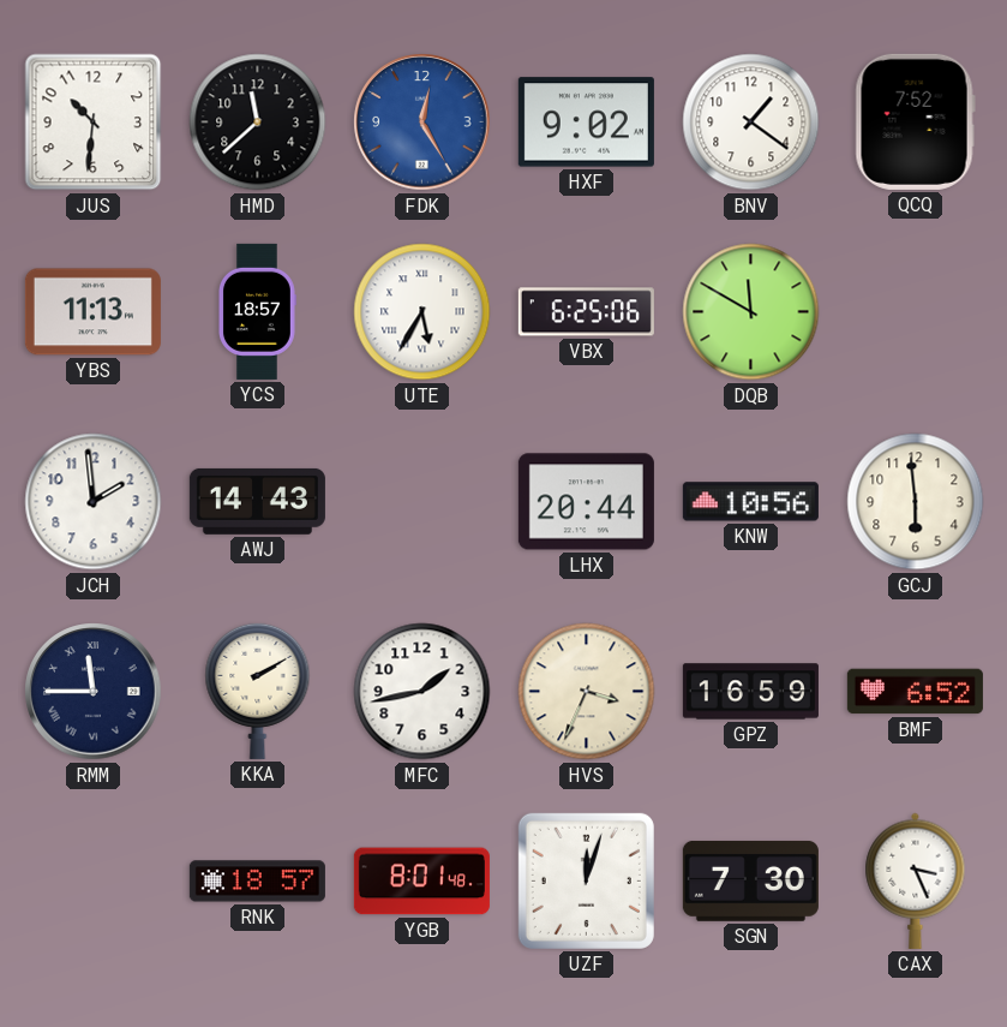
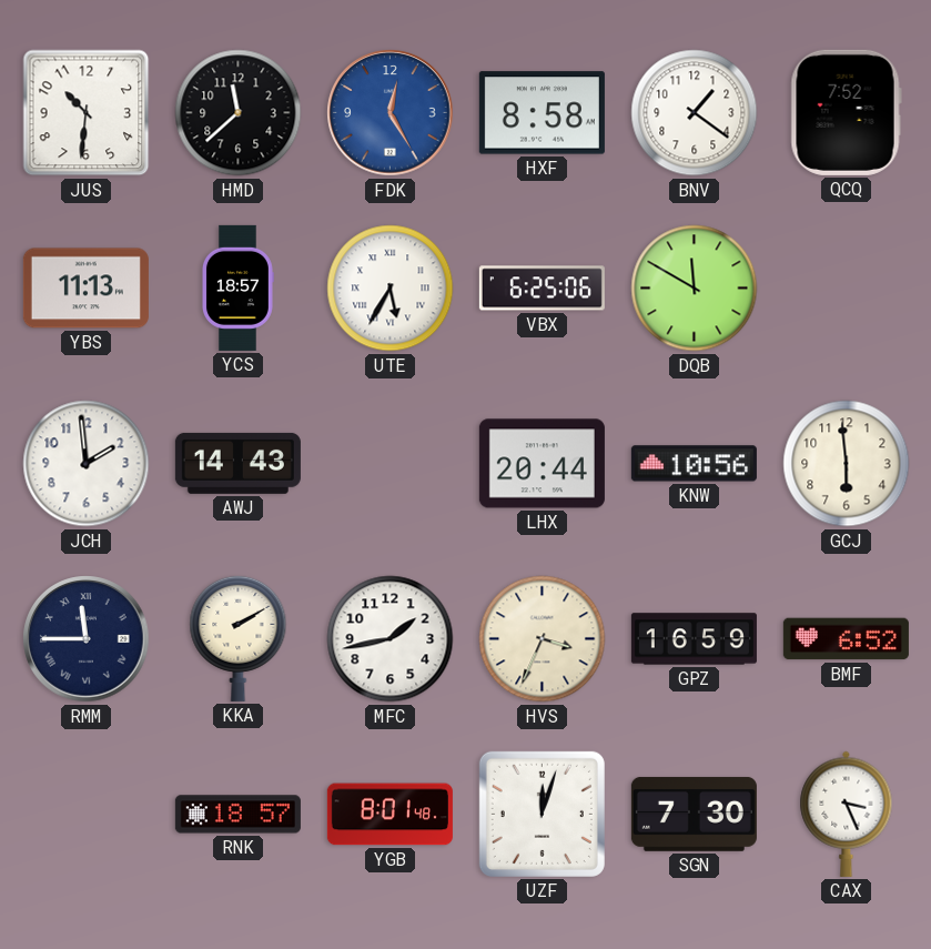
HXF: 9:02 -> 8:58 (542, 113)
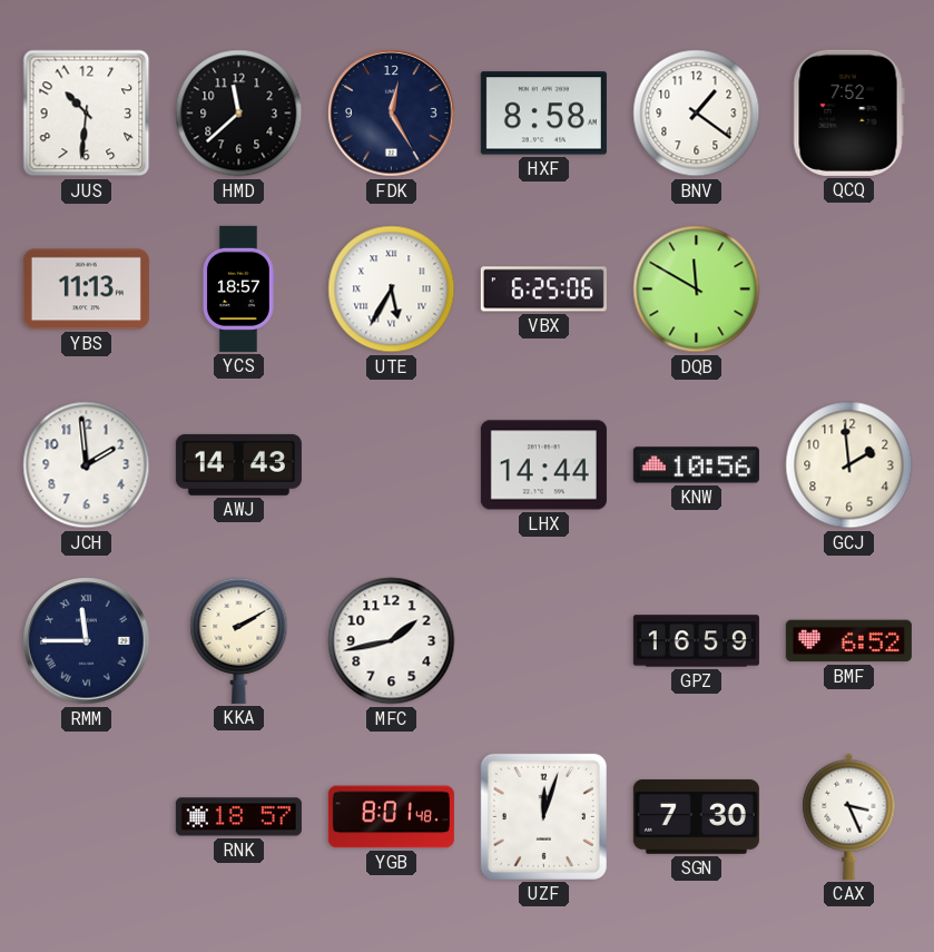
FDK dial: blue -> navy (392, 114)
LHX: 20:44 -> 14:44 (543, 465)
GCJ: 5:59 -> 1:59 (849, 465)
HVS: 3:34 -> none (543, 639)
